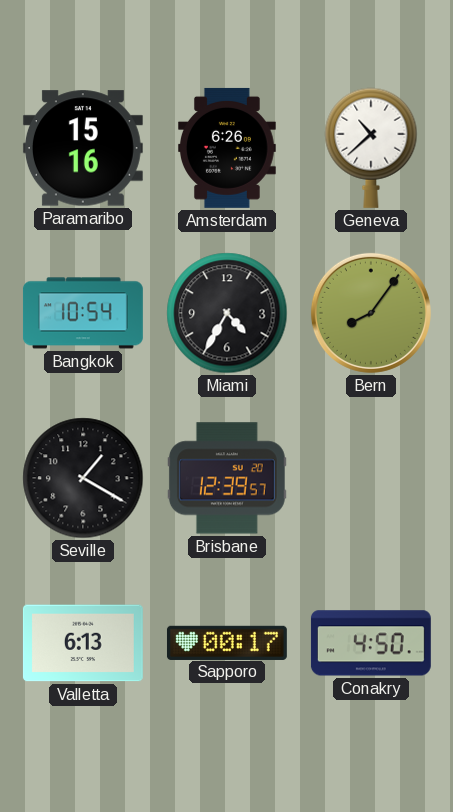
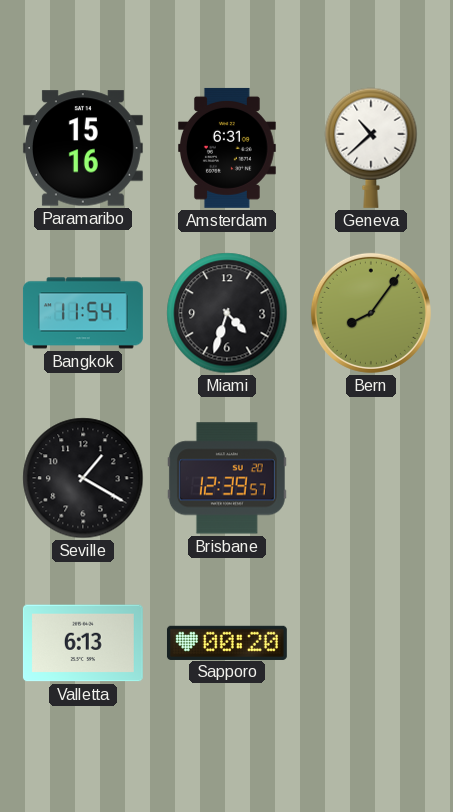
Amsterdam: 6:26 -> 6:31 (228, 148)
Bangkok: 10:54 -> 11:54 (83, 313)
Miami: 4:35 -> 4:33 (227, 313)
Sapporo: 00:17 -> 00:20 (227, 642)
Conakry: 4:50 -> none (371, 643)
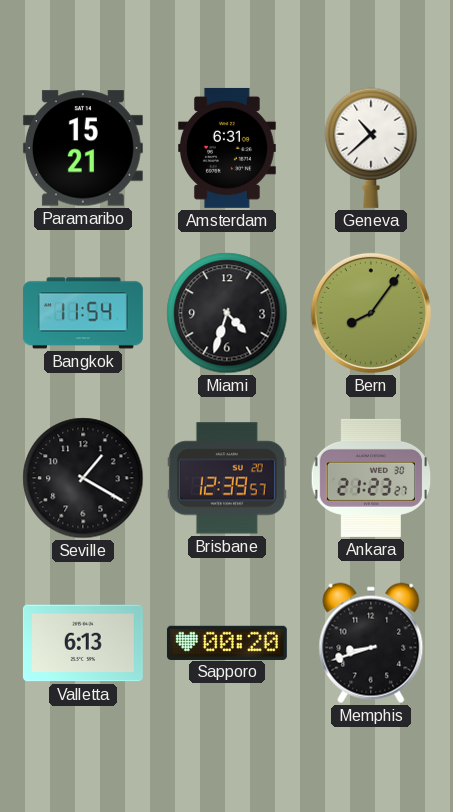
Paramaribo: 15:16 -> 15:21 (83, 148)
Ankara: none -> 21:23 (370, 478)
Memphis: none -> 8:42 (371, 643)
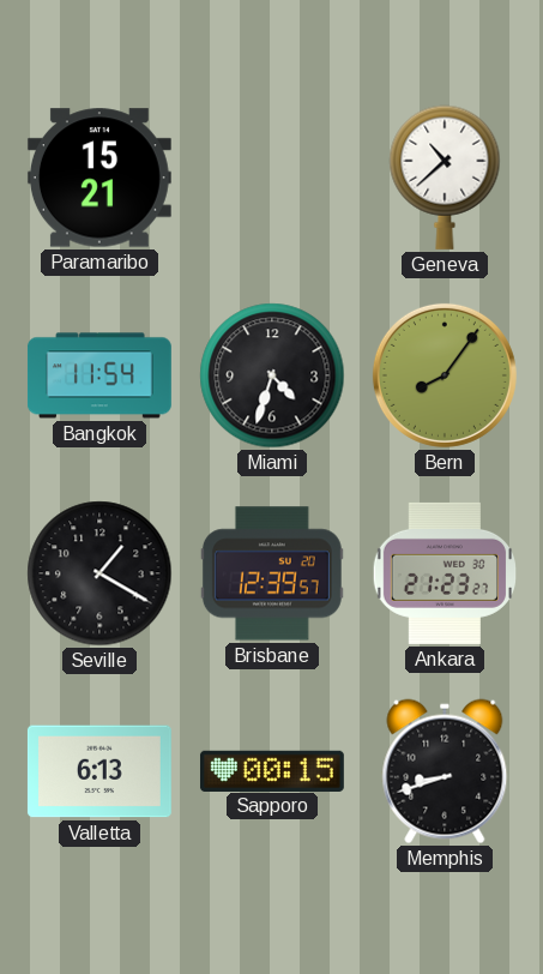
Amsterdam: 6:31 -> none (228, 148)
Sapporo: 00:20 -> 00:15 (272, 770)
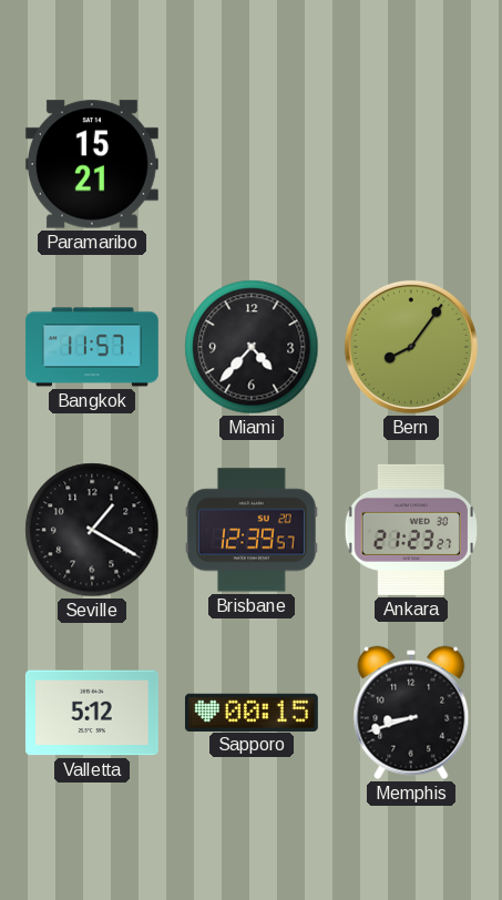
Geneva: 10:38 -> none (445, 178)
Bangkok: 11:54 -> 11:57 (92, 347)
Miami: 4:33 -> 4:37 (252, 347)
Valletta: 6:13 -> 5:12 (92, 713)
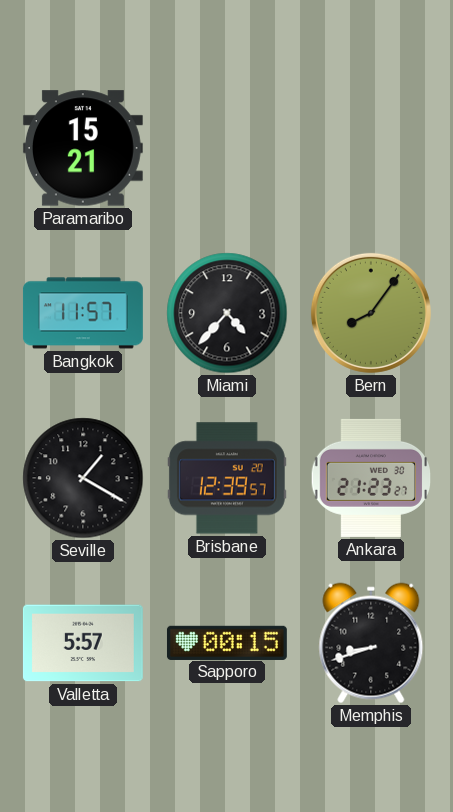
Valletta: 5:12 -> 5:57 (83, 643)
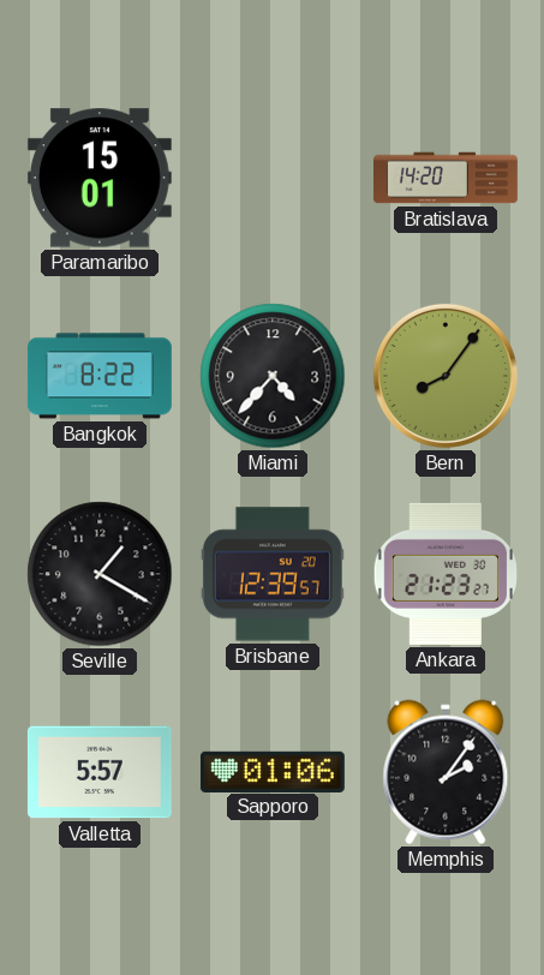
Paramaribo: 15:21 -> 15:01 (100, 178)
Bratislava: none -> 14:20 (447, 178)
Bangkok: 11:57 -> 8:22 (100, 376)
Sapporo: 00:15 -> 01:06 (273, 771)
Memphis: 8:42 -> 2:06 (446, 772)
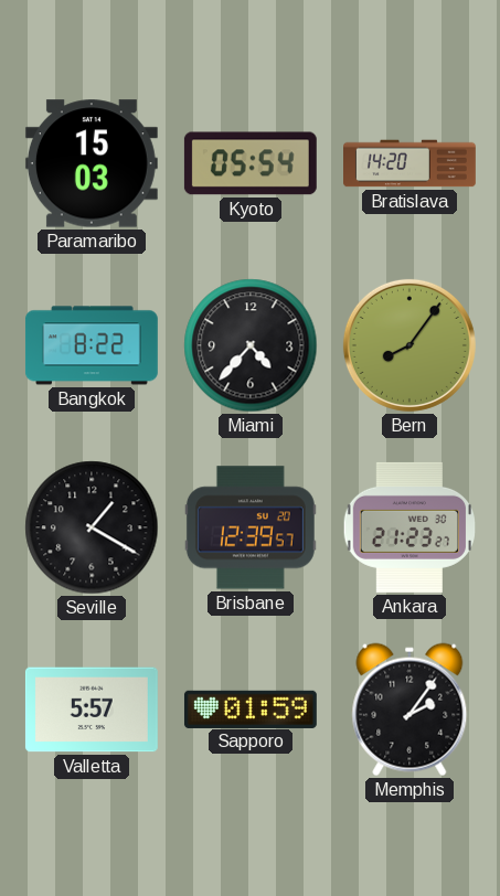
Paramaribo: 15:01 -> 15:03 (92, 163)
Kyoto: none -> 05:54 (251, 163)
Sapporo: 01:06 -> 01:59 (251, 708)
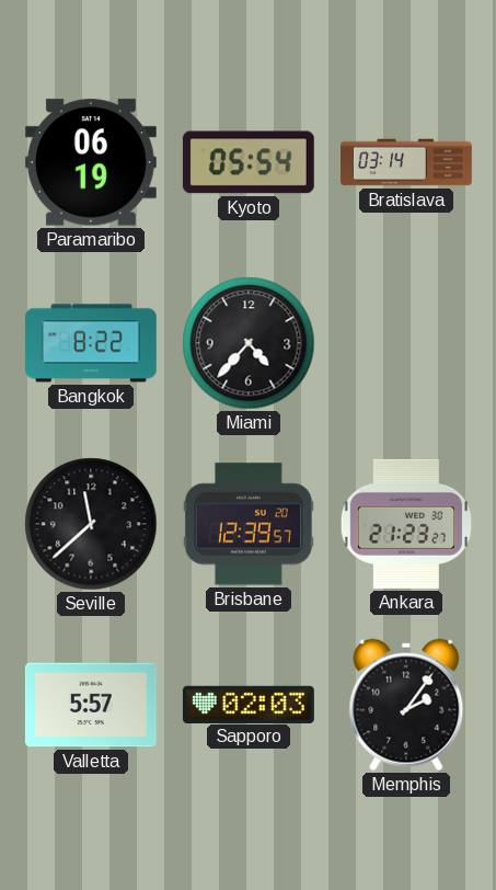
Paramaribo: 15:03 -> 06:19 (91, 162)
Bratislava: 14:20 -> 03:14 (407, 162)
Bern: 8:06 -> none (409, 345)
Seville: 1:20 -> 11:38 (91, 524)
Sapporo: 01:59 -> 02:03 (249, 704)
